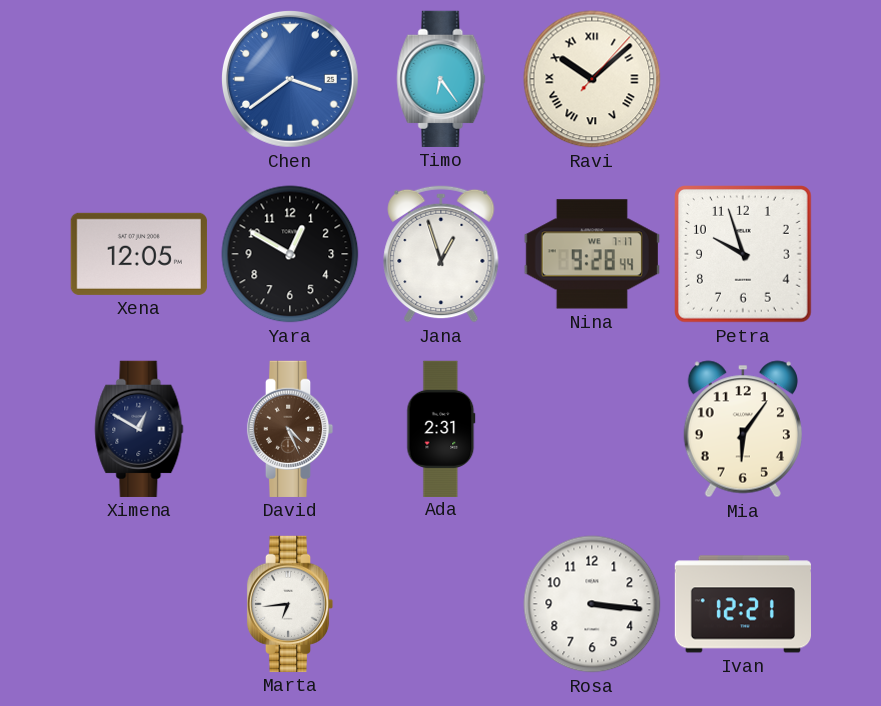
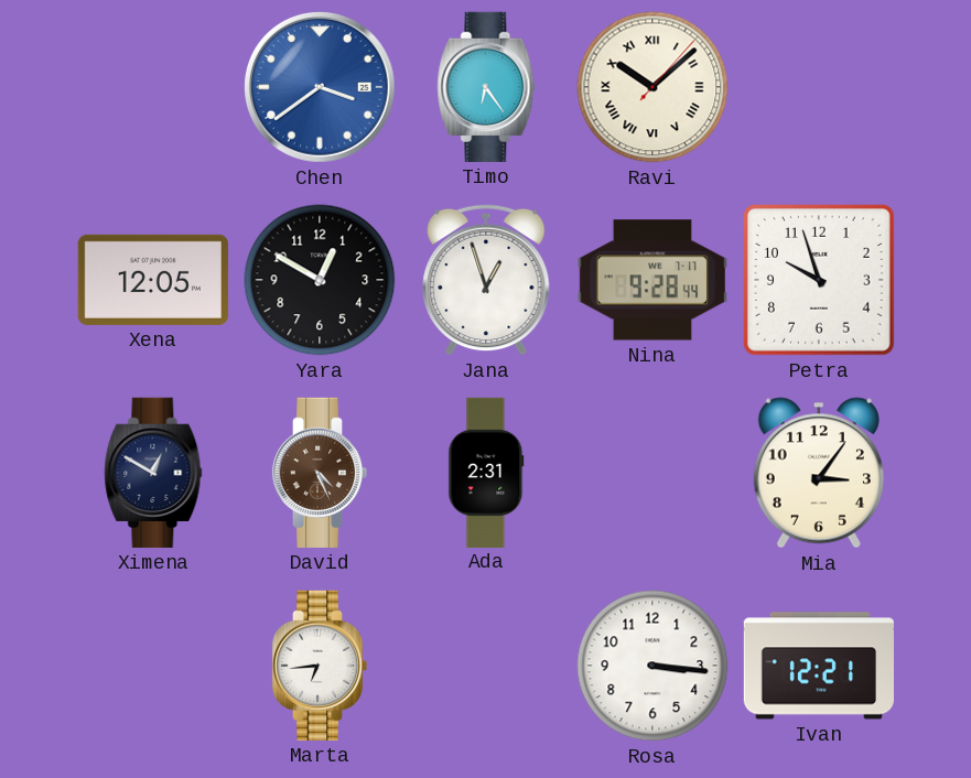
Mia: 6:06 -> 3:06 (819, 473)
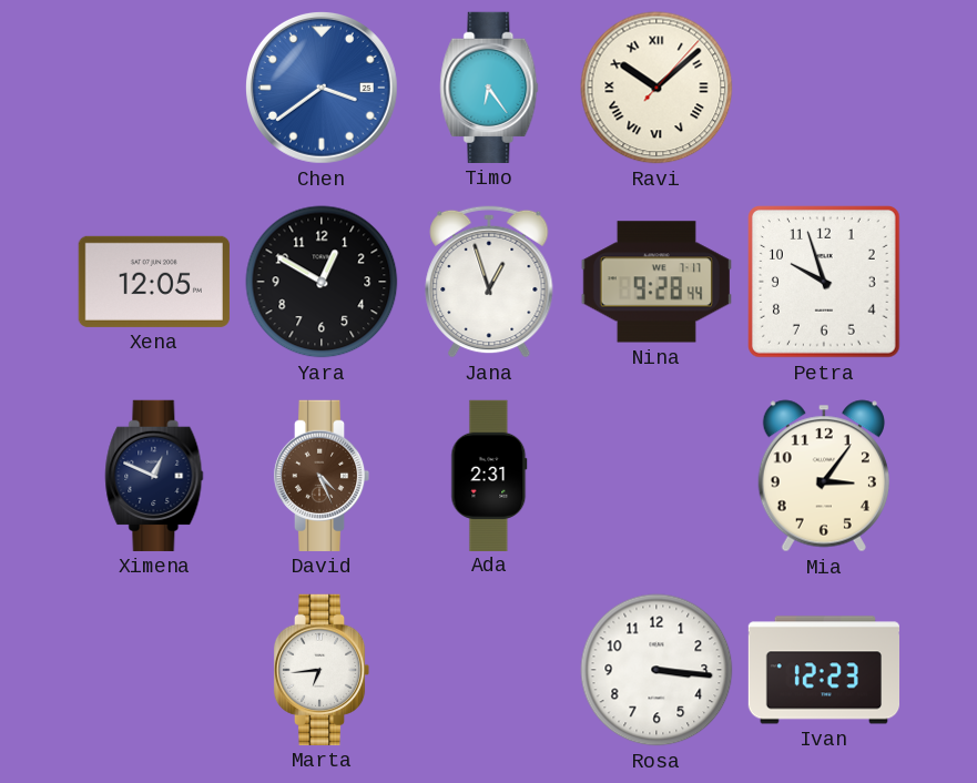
Ximena: 12:50 -> 12:49 (154, 476)
Ivan: 12:21 -> 12:23 (823, 670)
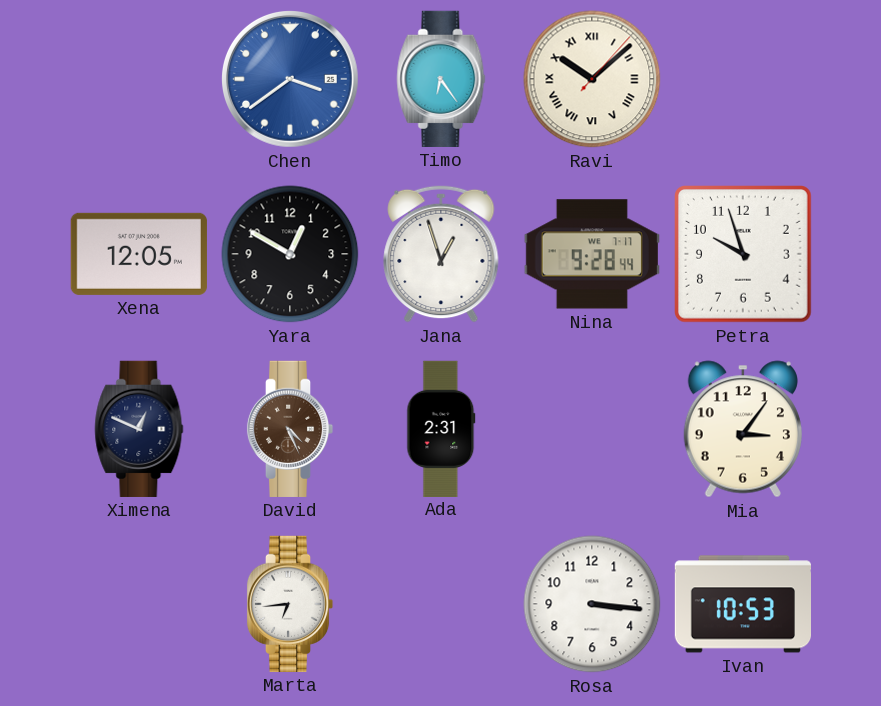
Ivan: 12:23 -> 10:53 (742, 604)
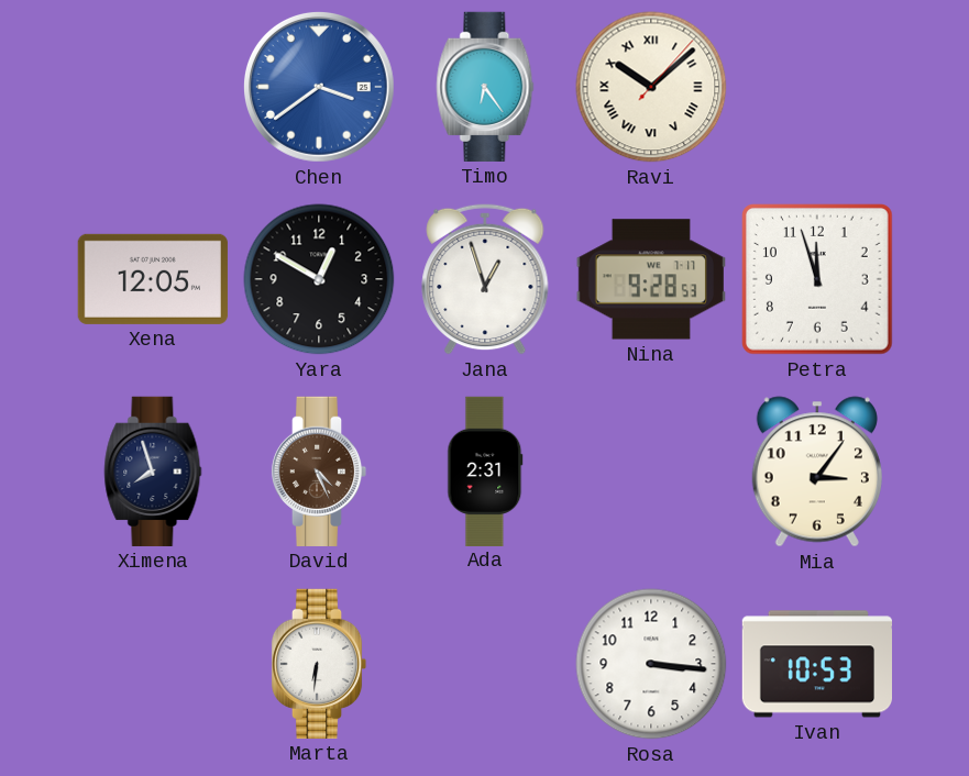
Nina: 9:28:44 -> 9:28:53 (651, 279)
Petra: 9:57 -> 11:57 (818, 280)
Ximena: 12:49 -> 7:57 (153, 472)
Marta: 6:44 -> 6:31 (319, 664)
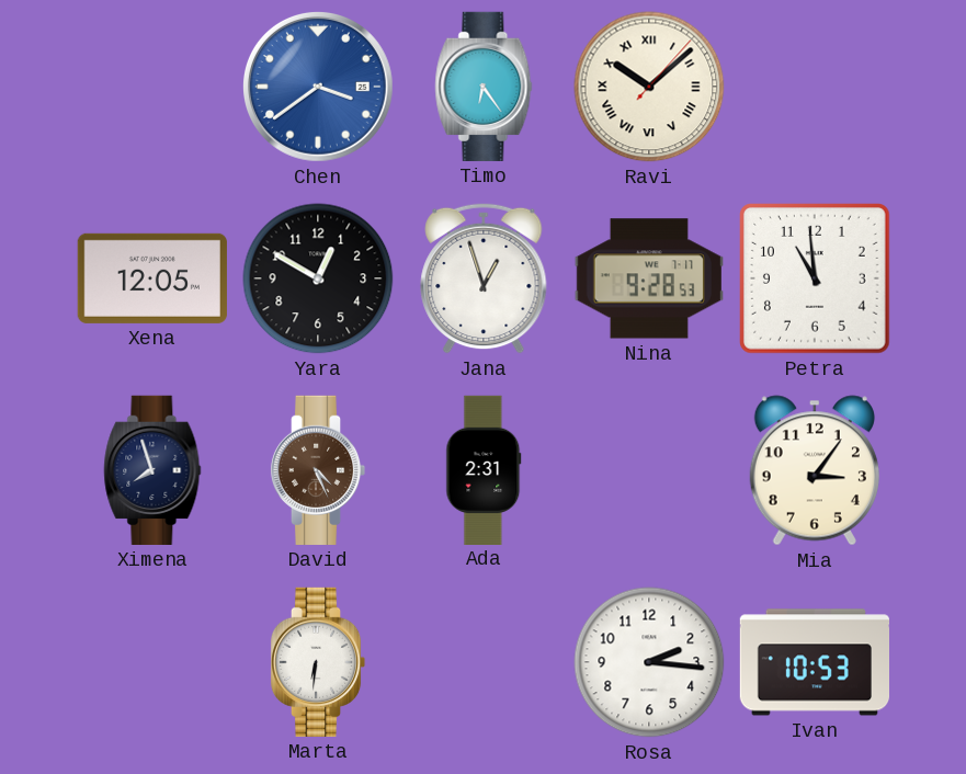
Petra: 11:57 -> 10:59 (816, 280)
Rosa: 3:16 -> 2:16 (649, 662)
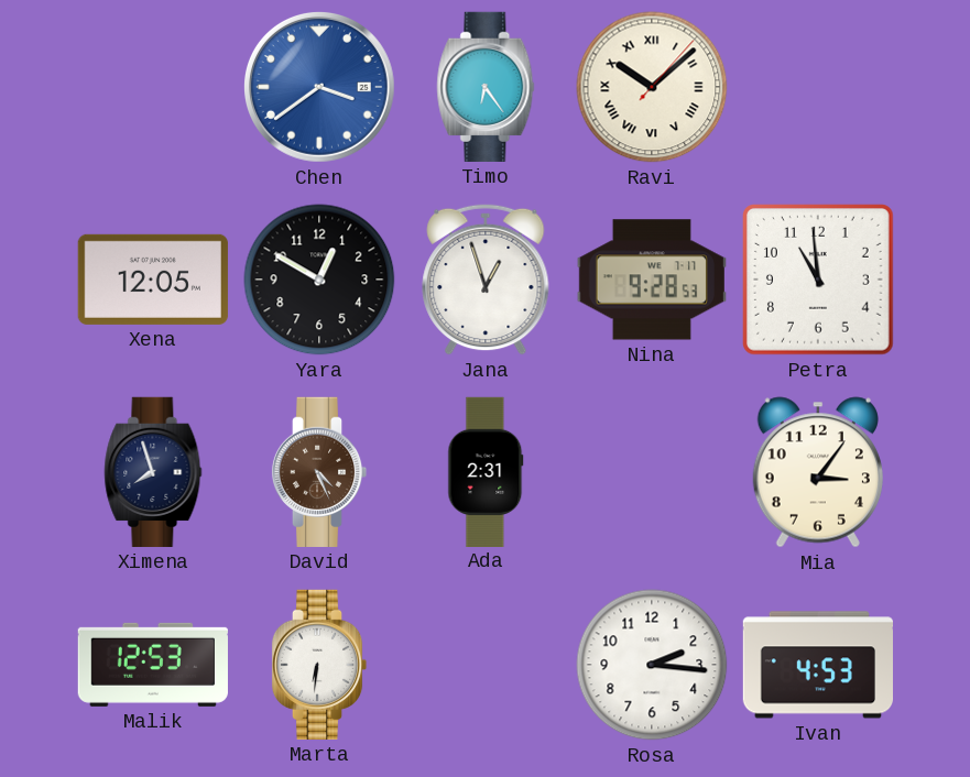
Malik: none -> 12:53 (153, 665)
Ivan: 10:53 -> 4:53 (817, 665)
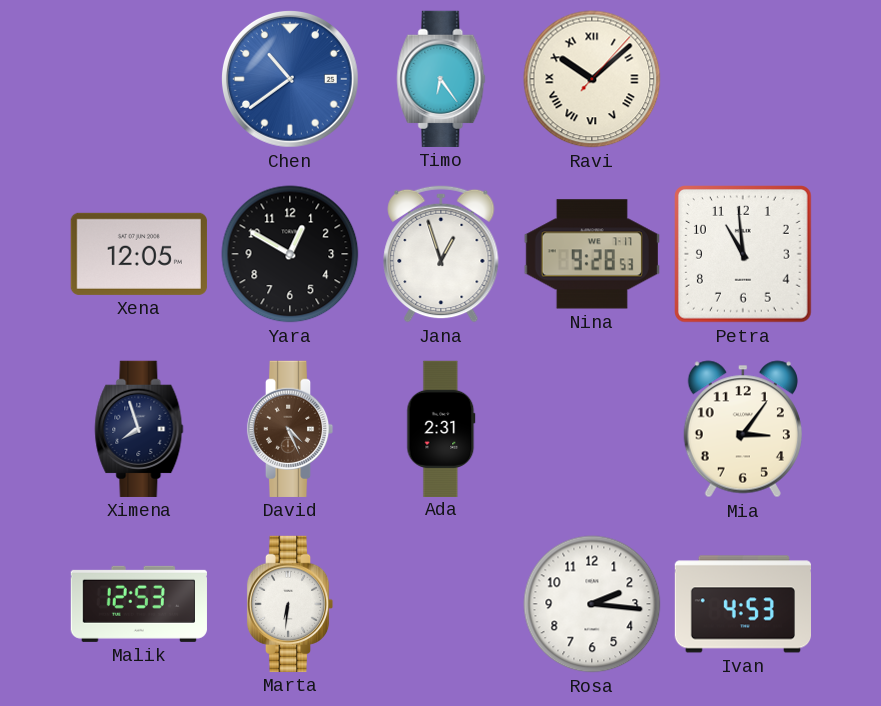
Chen: 3:39 -> 10:39 (290, 79)
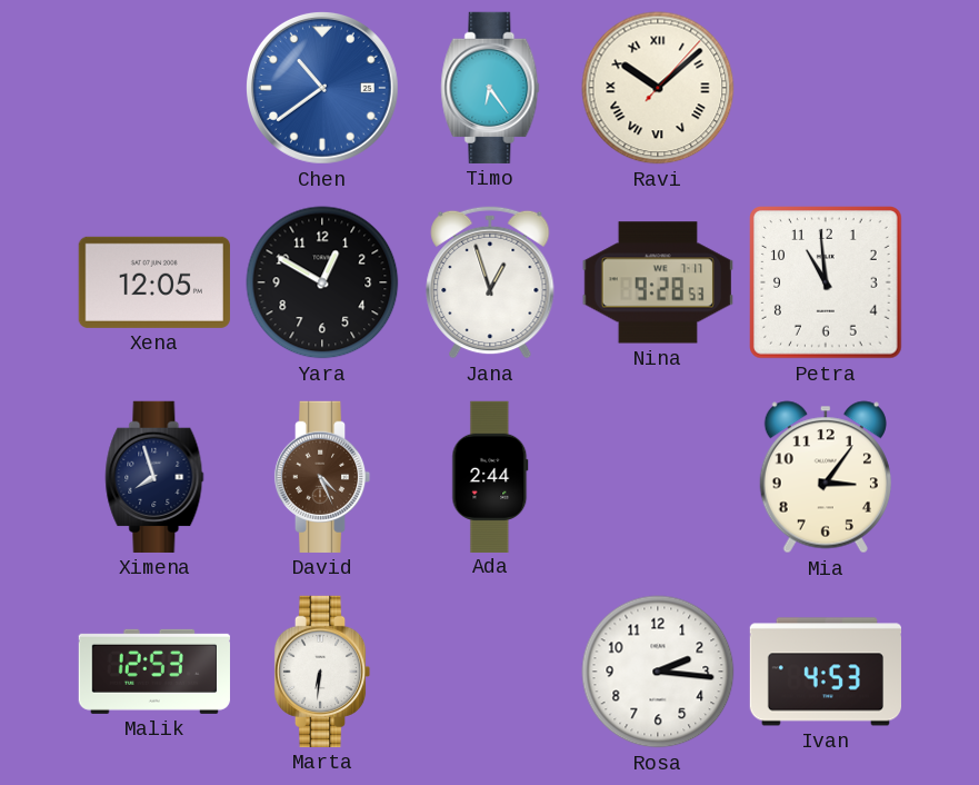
Ada: 2:31 -> 2:44 (490, 476)
